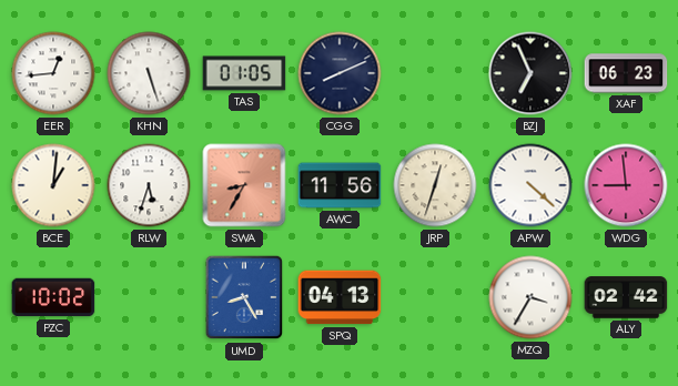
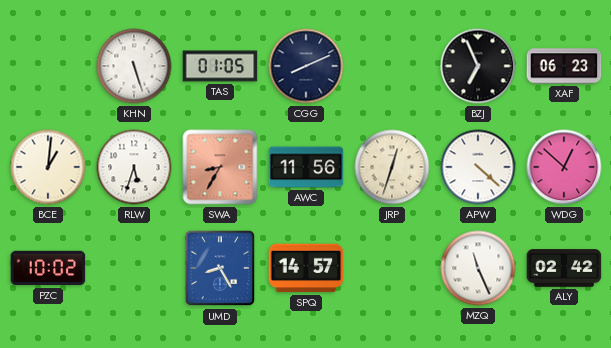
EER: 12:44 -> none (53, 73)
WDG: 8:59 -> 12:52 (564, 167)
SPQ: 04:13 -> 14:57 (306, 268)
MZQ: 3:35 -> 11:26 (478, 268)
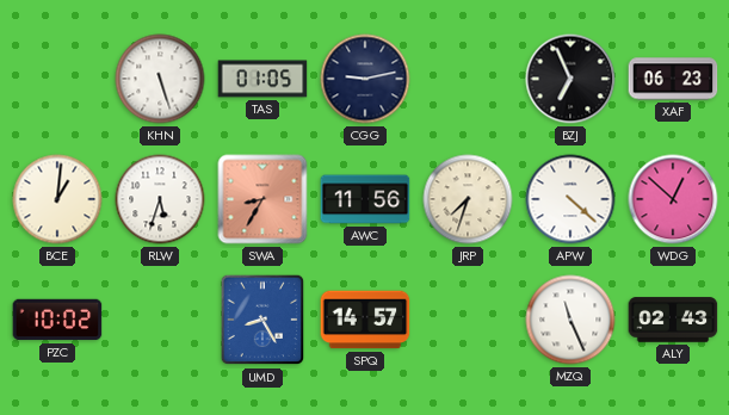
CGG: 8:11 -> 9:13 (365, 79)
JRP: 12:33 -> 7:33 (468, 199)
ALY: 02:42 -> 02:43 (673, 320)
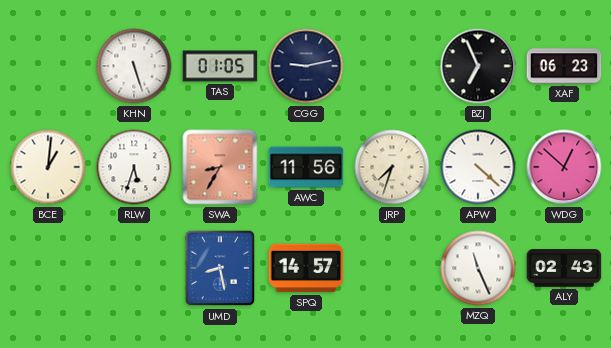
PZC: 10:02 -> none (57, 320)
UMD: 8:25 -> 8:28 (220, 268)
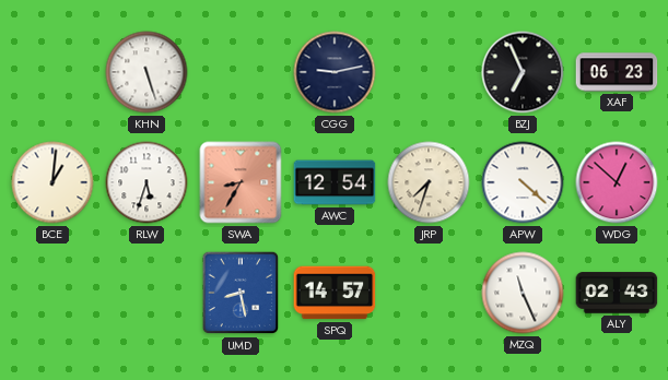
TAS: 01:05 -> none (220, 66)
AWC: 11:56 -> 12:54 (335, 182)
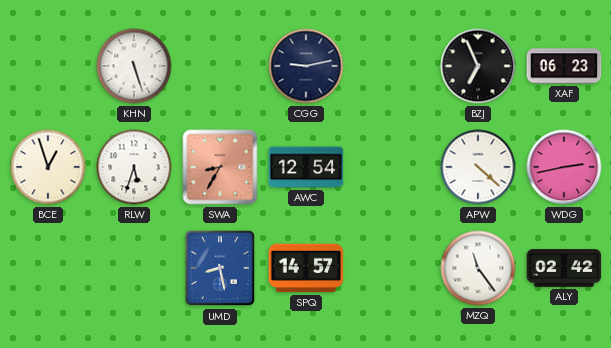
BCE: 1:01 -> 12:57 (48, 167)
JRP: 7:33 -> none (429, 182)
WDG: 12:52 -> 2:43 (564, 167)
MZQ: 11:26 -> 11:24 (478, 268)
ALY: 02:43 -> 02:42 (564, 268)
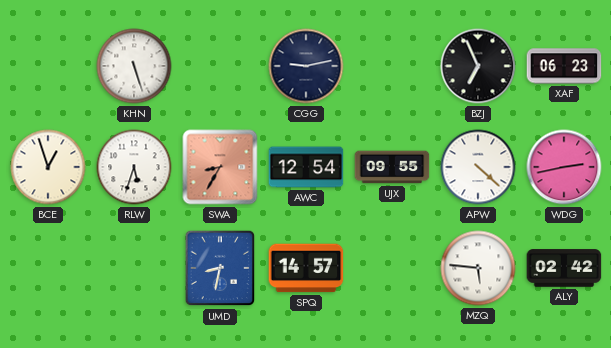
UJX: none -> 09:55 (392, 167)
UMD: 8:28 -> 8:32 (220, 268)
MZQ: 11:24 -> 5:46 (478, 268)
